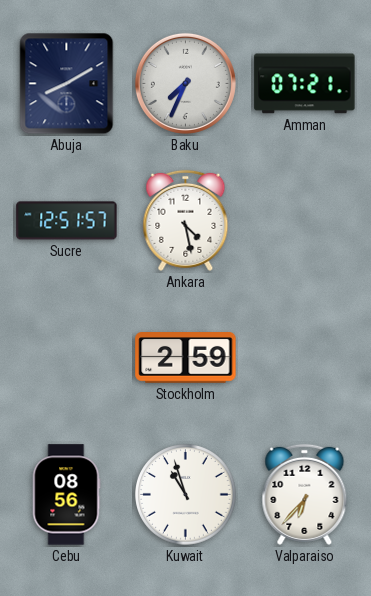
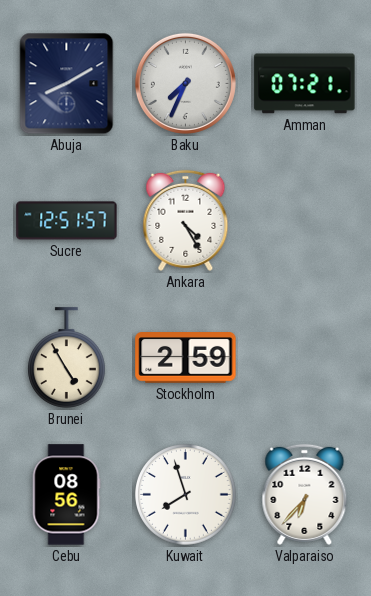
Ankara: 4:28 -> 4:25 (186, 220)
Brunei: none -> 4:55 (67, 358)
Kuwait: 10:57 -> 7:57 (186, 495)
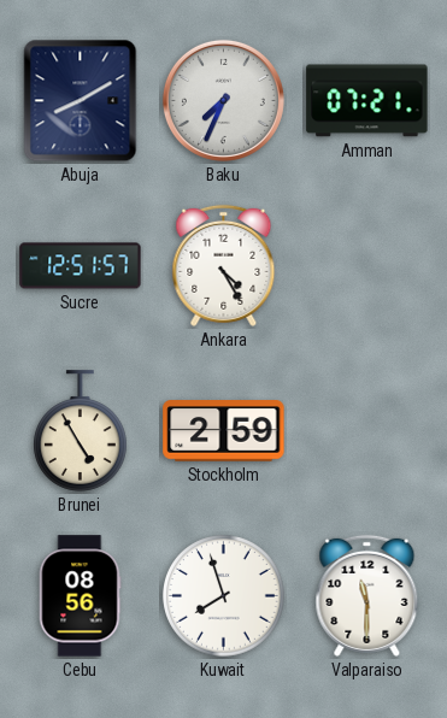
Valparaiso: 6:37 -> 11:30 (367, 595)
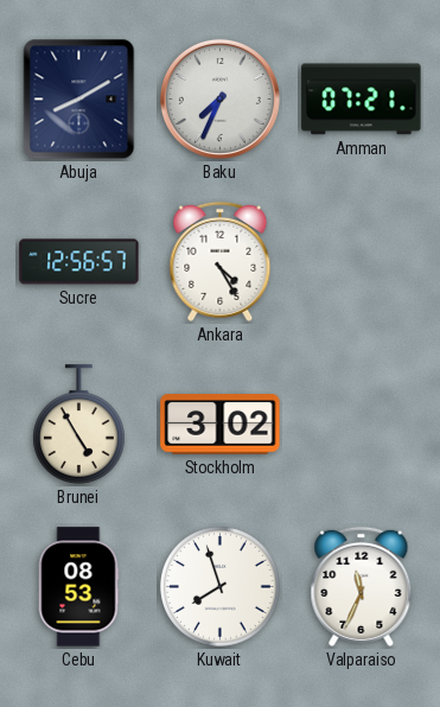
Sucre: 12:51 -> 12:56 (79, 262)
Stockholm: 2:59 -> 3:02 (221, 425)
Cebu: 08:56 -> 08:53 (78, 587)
Valparaiso: 11:30 -> 11:34 (362, 586)
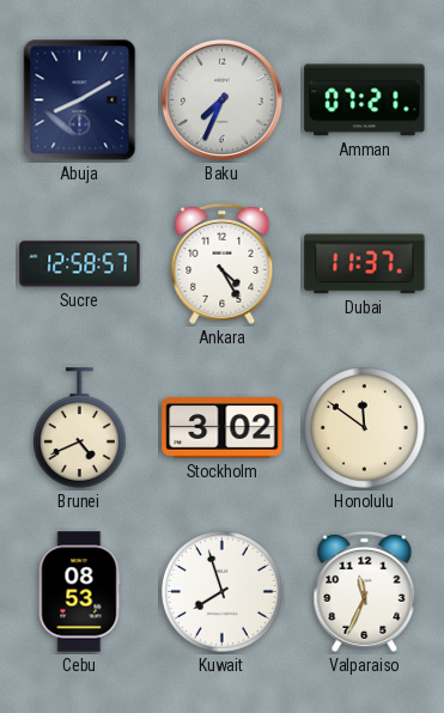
Sucre: 12:56 -> 12:58 (80, 264)
Dubai: none -> 11:37 (365, 264)
Brunei: 4:55 -> 4:41 (80, 428)
Honolulu: none -> 11:51 (365, 428)
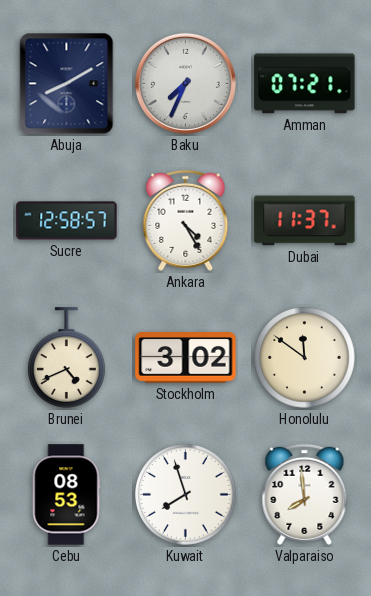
Valparaiso: 11:34 -> 7:59 (305, 494)
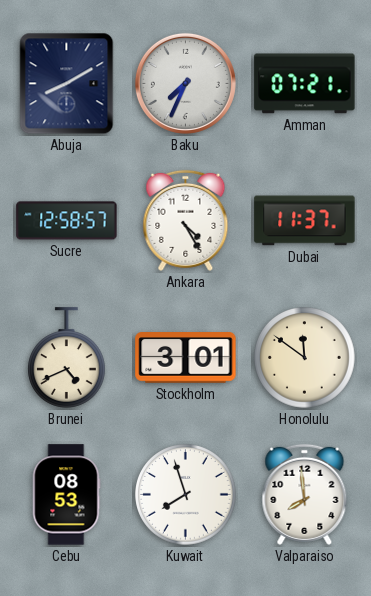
Stockholm: 3:02 -> 3:01 (186, 358)
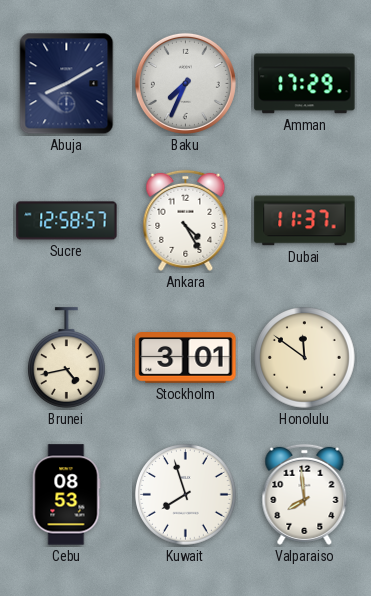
Amman: 07:21 -> 17:29 (305, 84)
Brunei: 4:41 -> 4:43 (67, 358)
